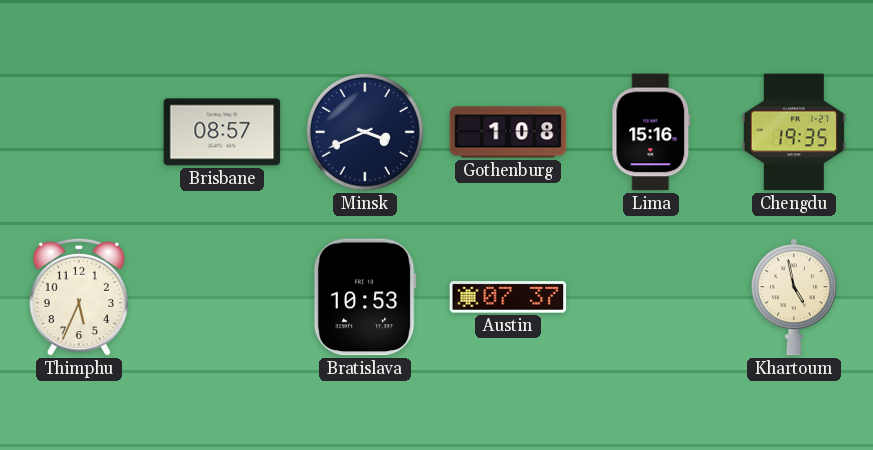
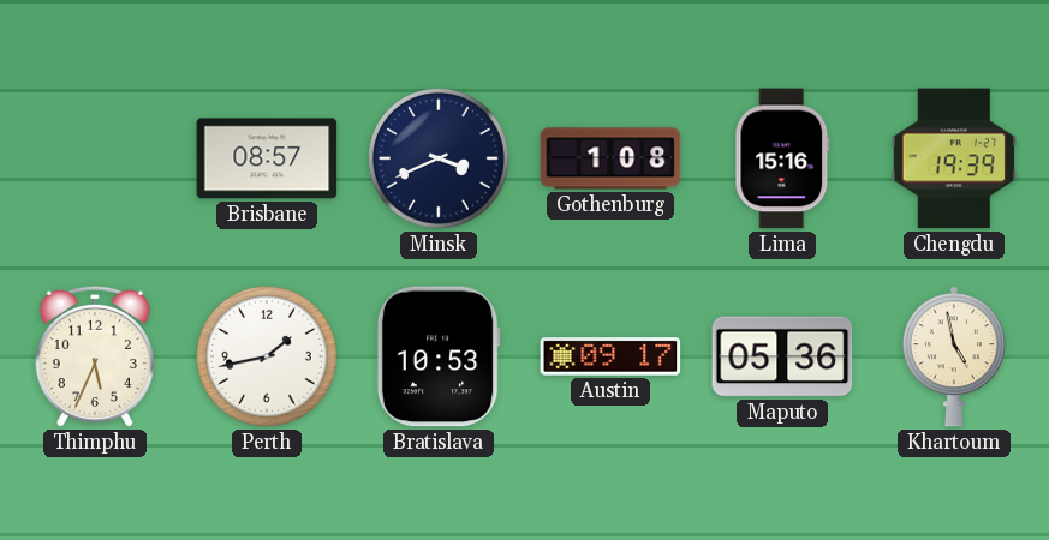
Chengdu: 19:35 -> 19:39 (953, 158)
Perth: none -> 1:43 (268, 358)
Austin: 07:37 -> 09:17 (610, 356)
Maputo: none -> 05:36 (782, 356)
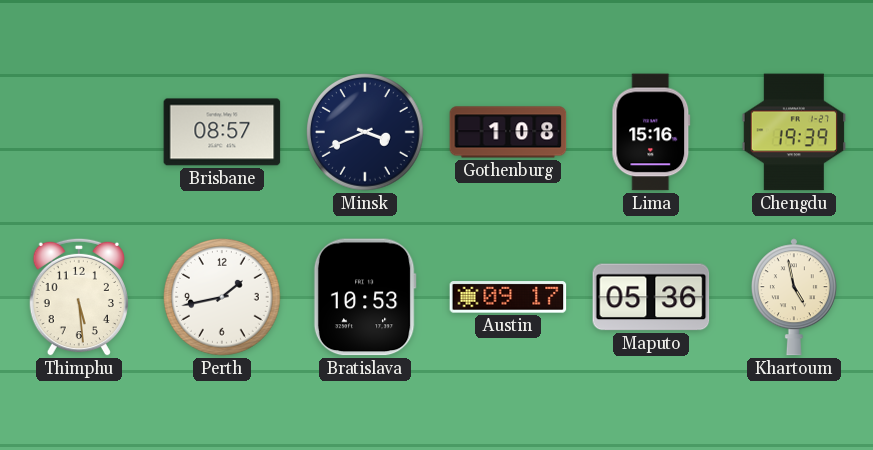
Thimphu: 5:34 -> 5:29 (78, 297)
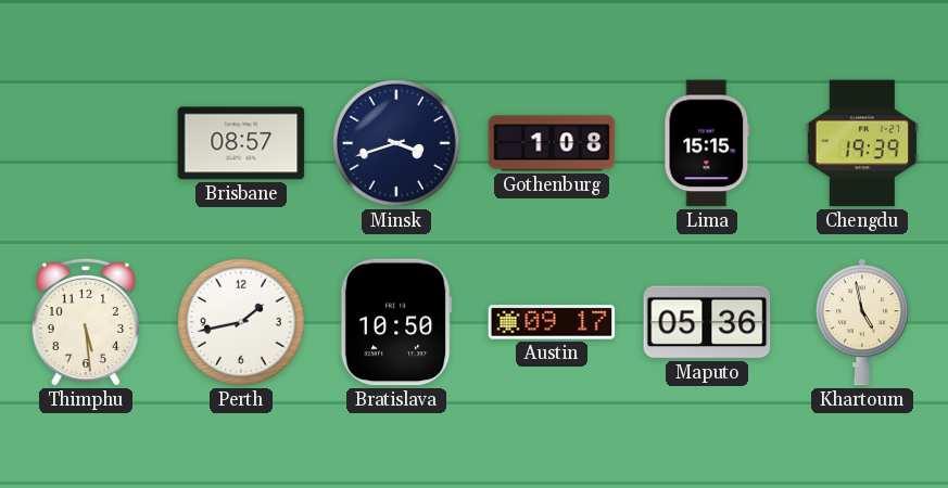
Minsk: 3:41 -> 3:42 (397, 144)
Lima: 15:16 -> 15:15 (707, 143)
Bratislava: 10:53 -> 10:50 (396, 322)
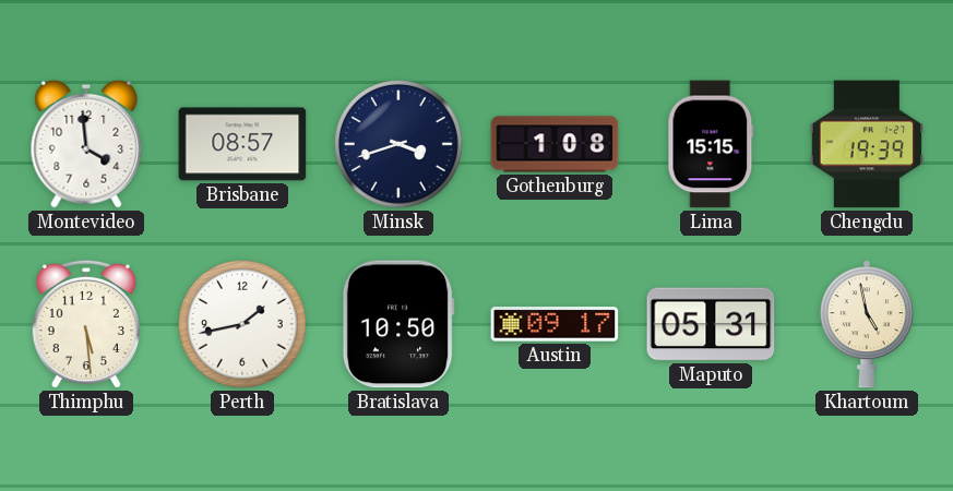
Montevideo: none -> 3:59 (86, 144)
Maputo: 05:36 -> 05:31 (711, 324)
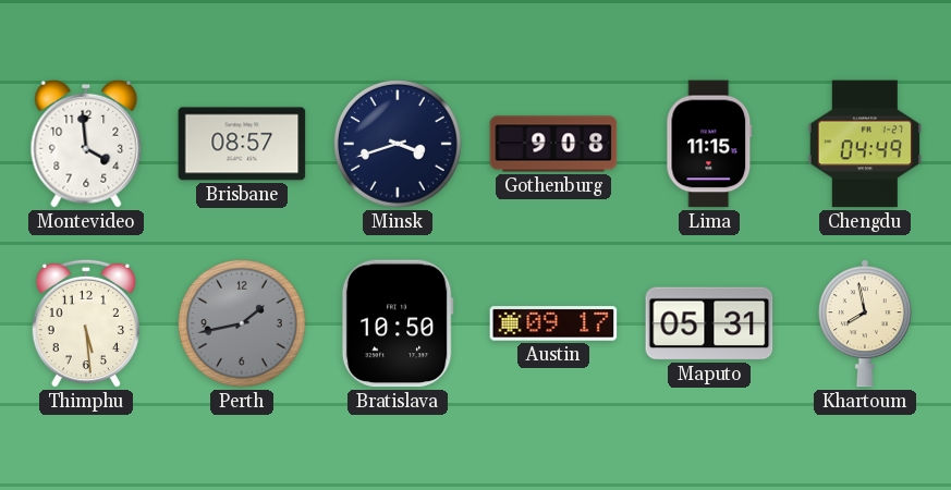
Gothenburg: 1:08 -> 9:08 (553, 144)
Lima: 15:15 -> 11:15 (709, 144)
Chengdu: 19:39 -> 04:49 (864, 144)
Perth dial: white -> grey (243, 324)
Khartoum: 4:58 -> 7:58 (865, 323)
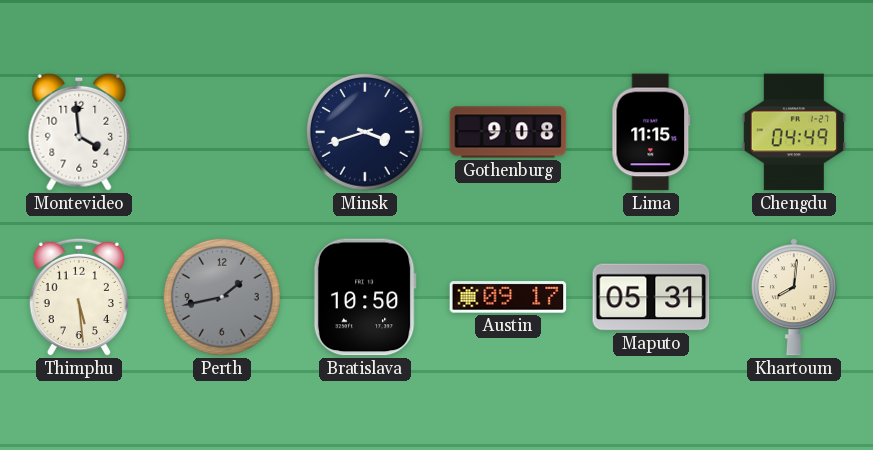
Brisbane: 08:57 -> none (242, 144)
Khartoum: 7:58 -> 8:01 (794, 297)
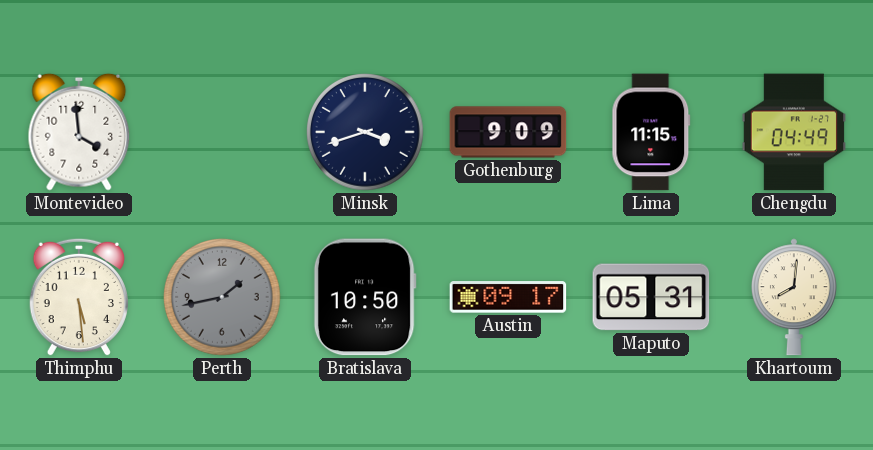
Gothenburg: 9:08 -> 9:09 (508, 132)
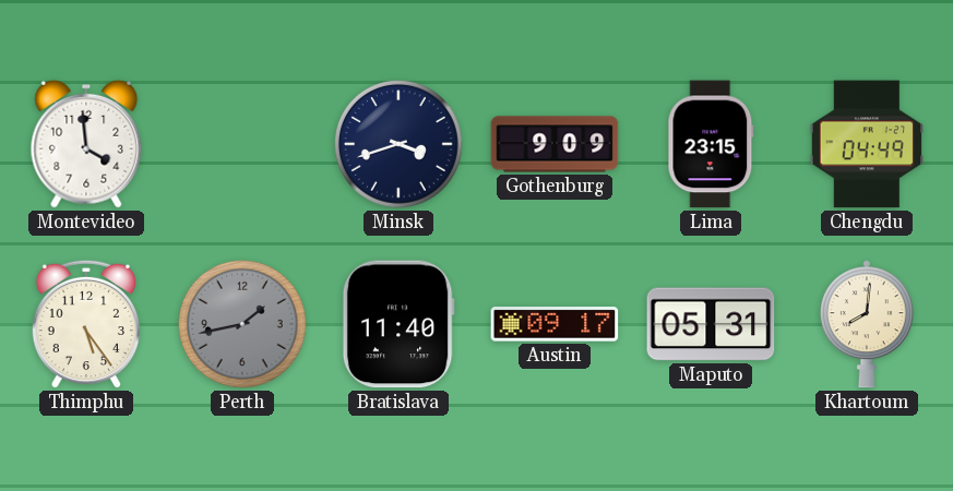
Lima: 11:15 -> 23:15 (711, 144)
Thimphu: 5:29 -> 5:24 (85, 324)
Bratislava: 10:50 -> 11:40 (398, 324)
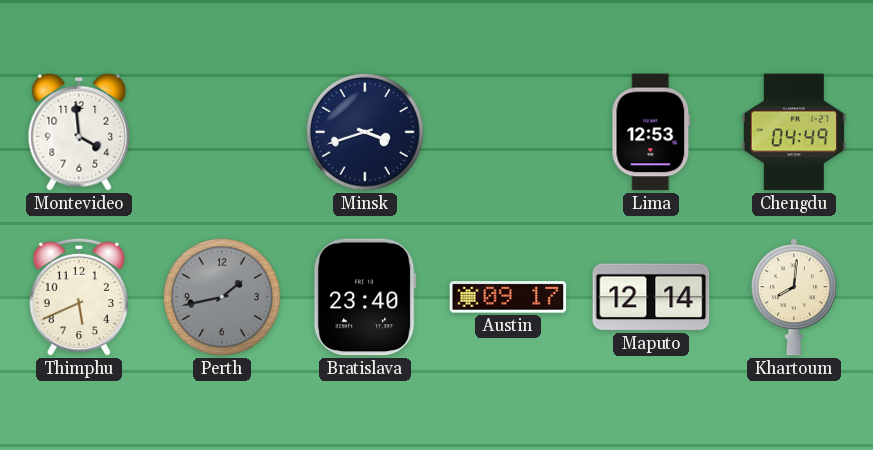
Gothenburg: 9:09 -> none (555, 144)
Lima: 23:15 -> 12:53 (651, 132)
Thimphu: 5:24 -> 5:41 (78, 297)
Bratislava: 11:40 -> 23:40 (365, 297)
Maputo: 05:31 -> 12:14 (651, 297)
